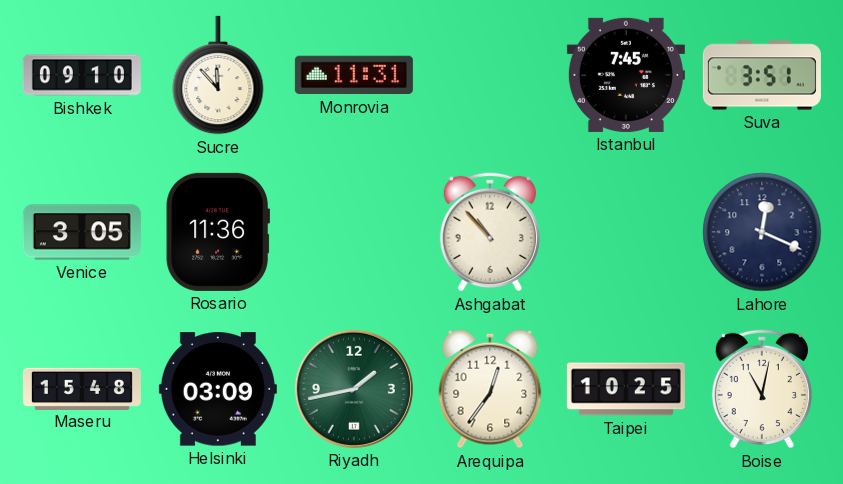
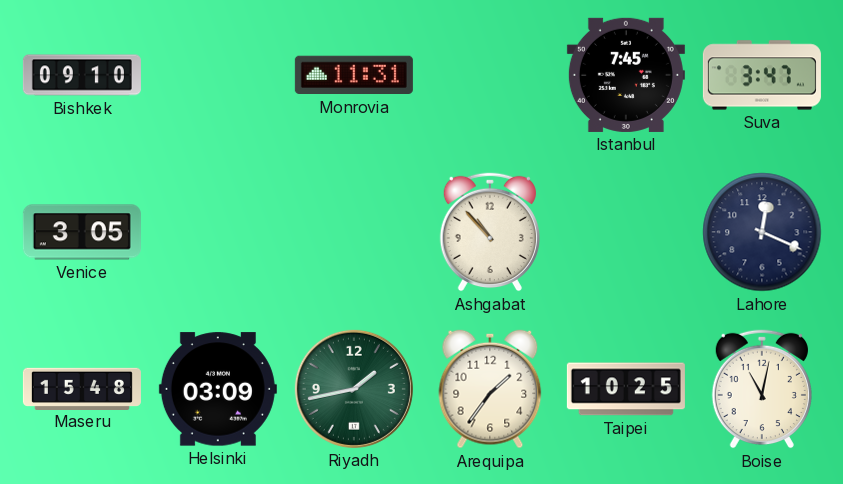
Sucre: 11:53 -> none (218, 75)
Suva: 3:51 -> 3:47 (762, 75)
Rosario: 11:36 -> none (217, 232)
Arequipa: 12:36 -> 1:36 (490, 389)
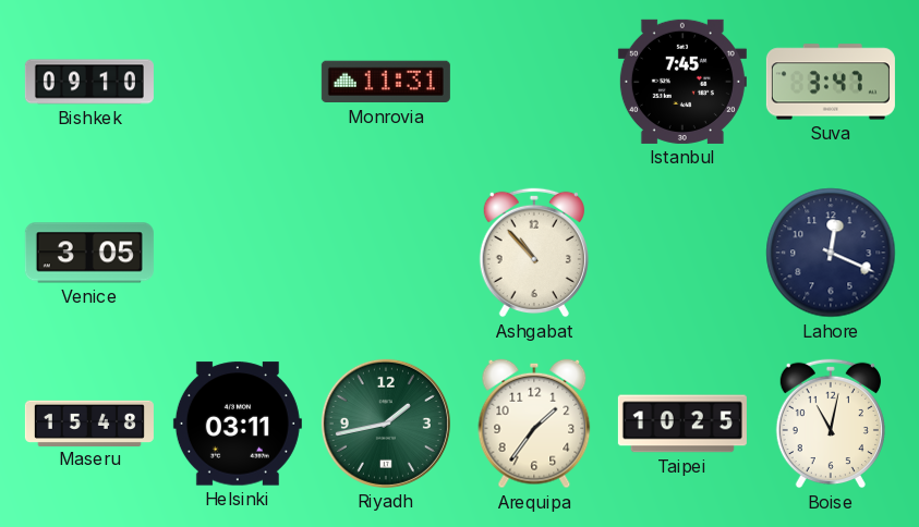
Helsinki: 03:09 -> 03:11 (238, 424)
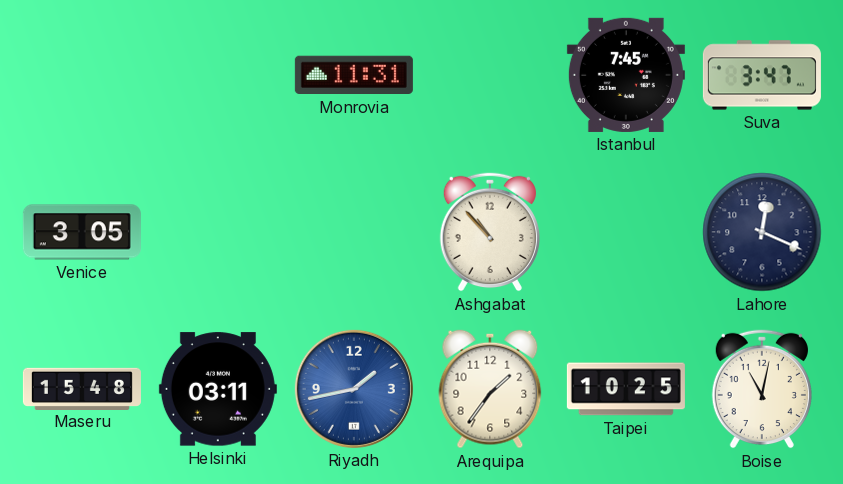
Bishkek: 09:10 -> none (89, 82)
Riyadh dial: green -> blue (354, 389)
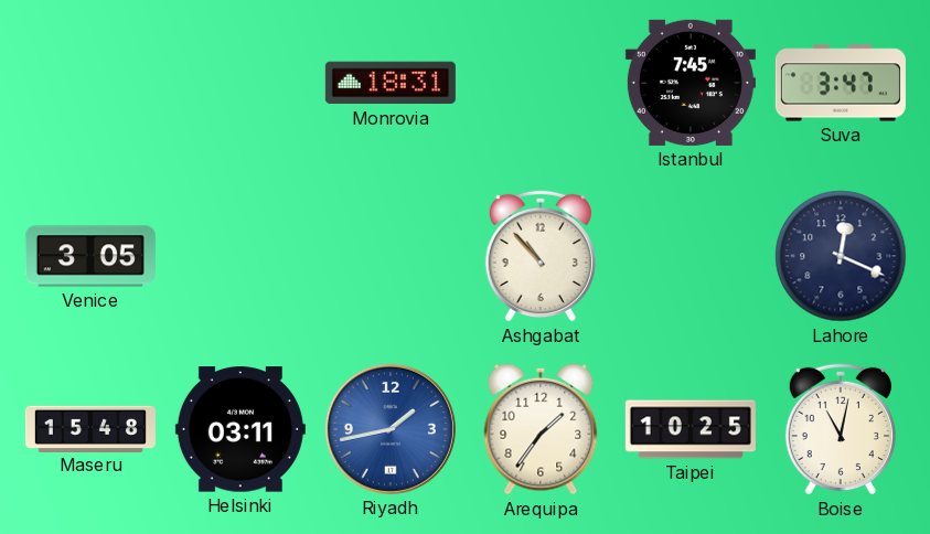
Monrovia: 11:31 -> 18:31 (391, 83)
